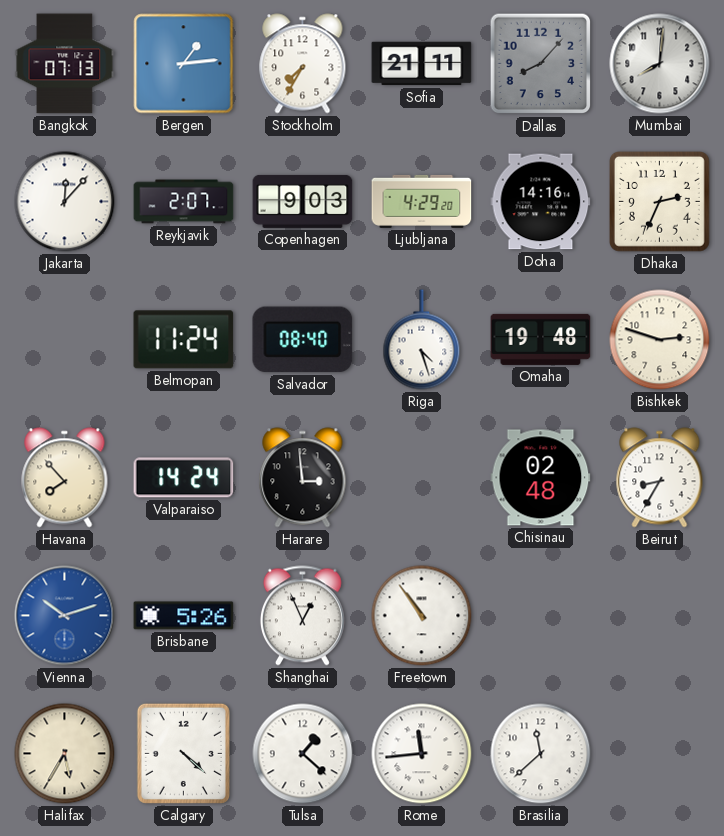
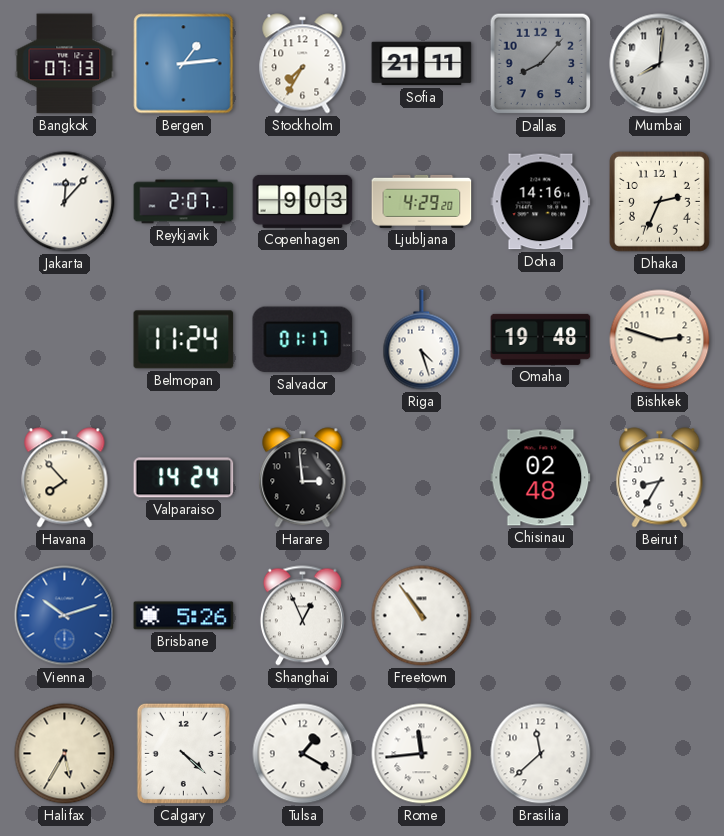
Salvador: 08:40 -> 01:17 (303, 340)
Tulsa: 1:22 -> 1:20 (303, 754)
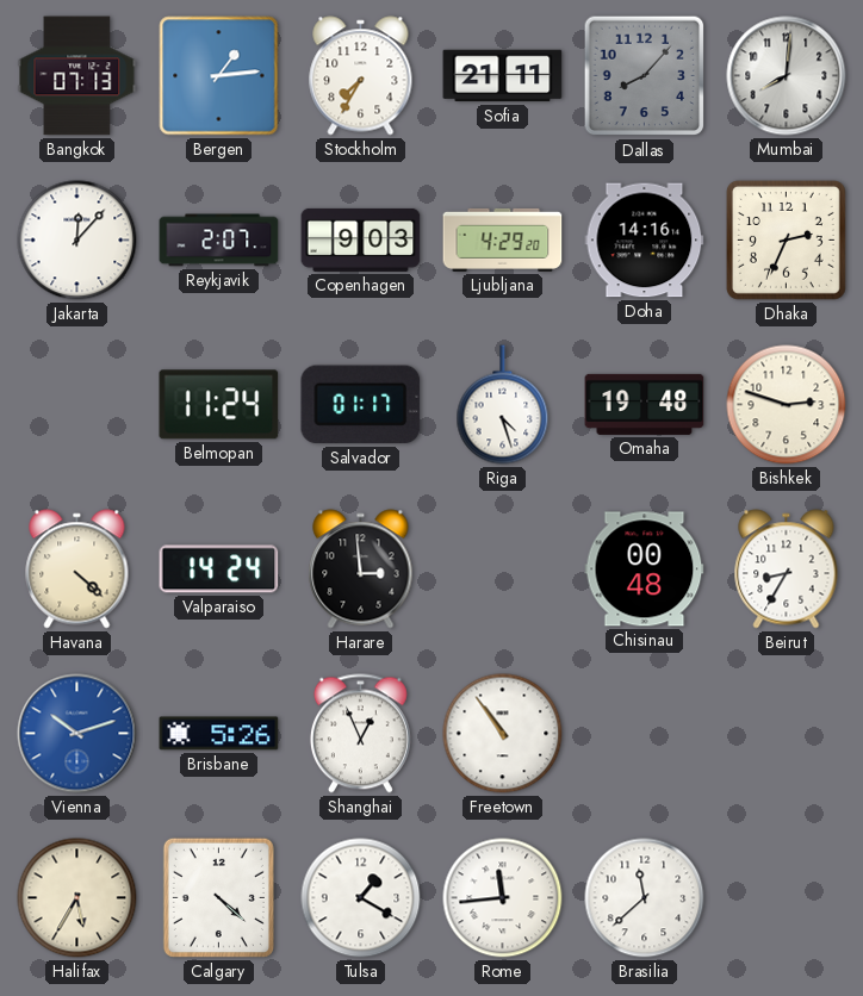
Havana: 7:53 -> 4:22 (77, 569)
Chisinau: 02:48 -> 00:48 (645, 569)
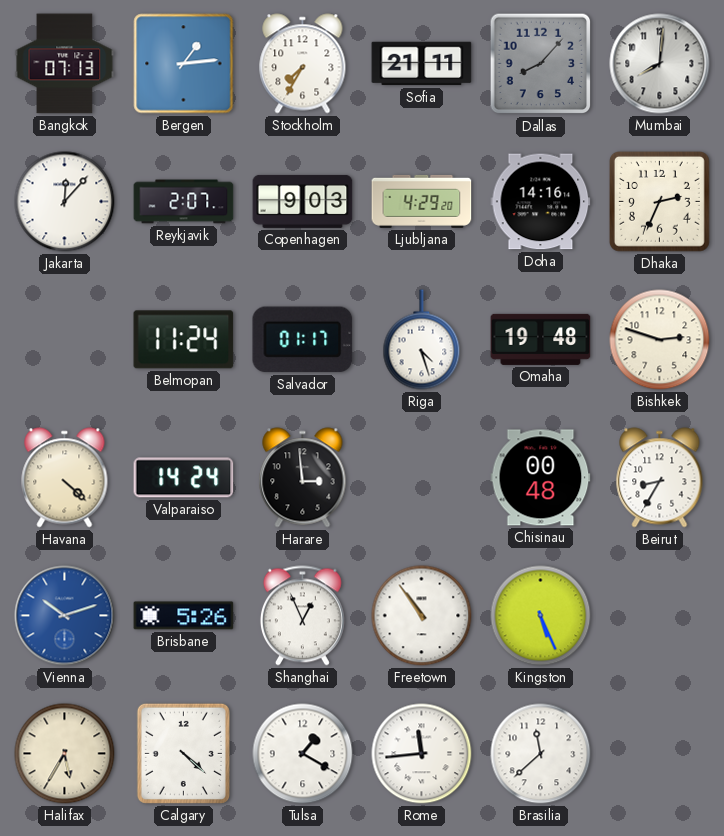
Kingston: none -> 5:26 (541, 616)
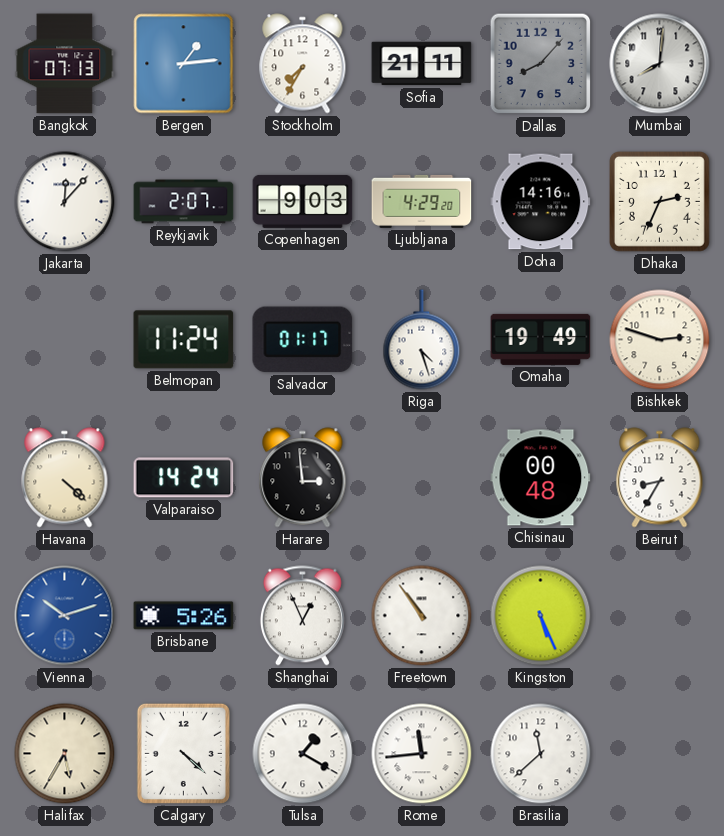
Omaha: 19:48 -> 19:49 (541, 339)
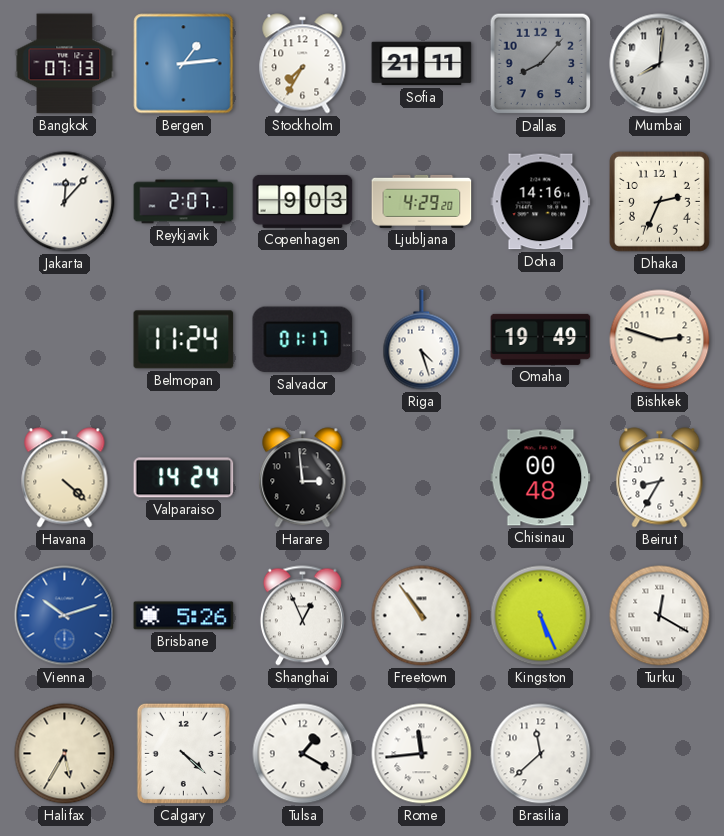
Turku: none -> 12:20 (660, 616)
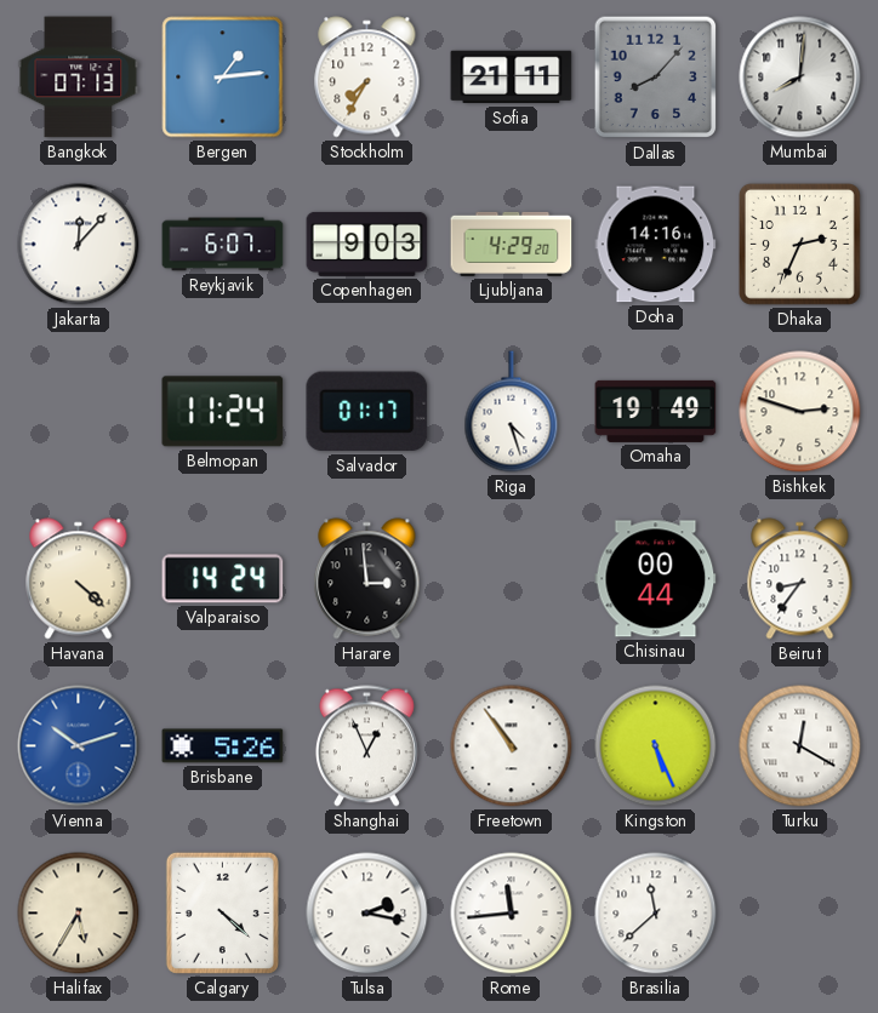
Reykjavik: 2:07 -> 6:07 (223, 245)
Chisinau: 00:48 -> 00:44 (656, 579)
Beirut: 8:35 -> 8:36 (800, 579)
Tulsa: 1:20 -> 2:17 (367, 914)
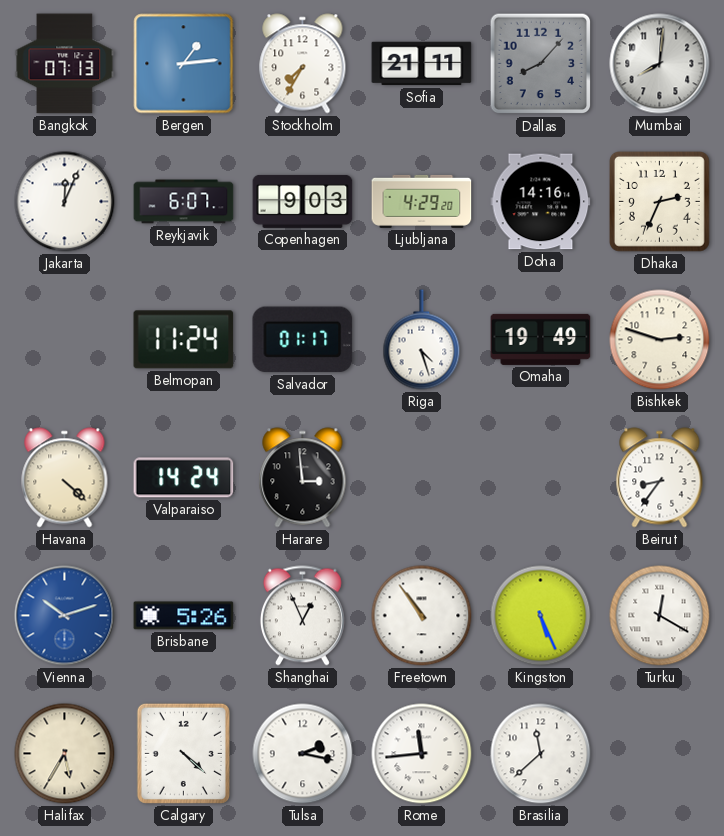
Jakarta: 12:07 -> 12:04 (65, 202)
Chisinau: 00:44 -> none (656, 579)
